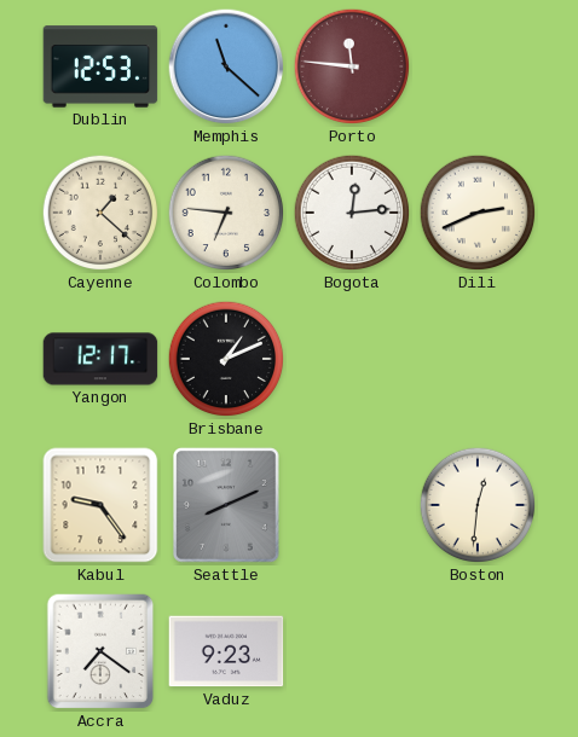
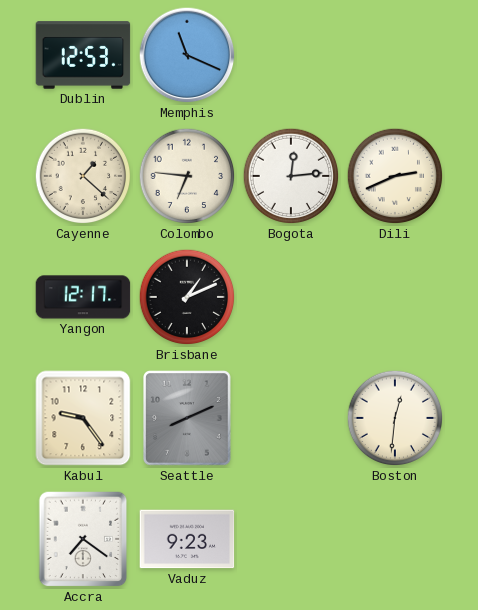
Memphis: 11:22 -> 11:19 (187, 55)
Porto: 11:46 -> none (352, 66)
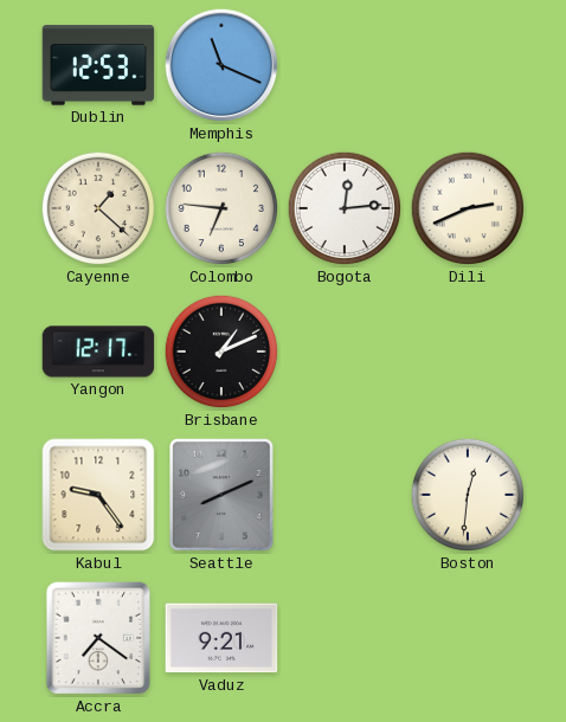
Vaduz: 9:23 -> 9:21 (221, 638)
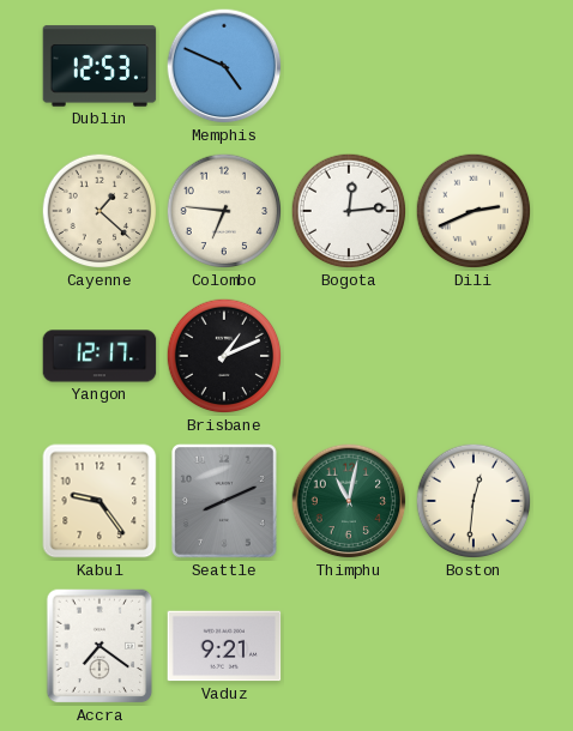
Memphis: 11:19 -> 4:49 (224, 66)
Thimphu: none -> 11:02 (349, 501)
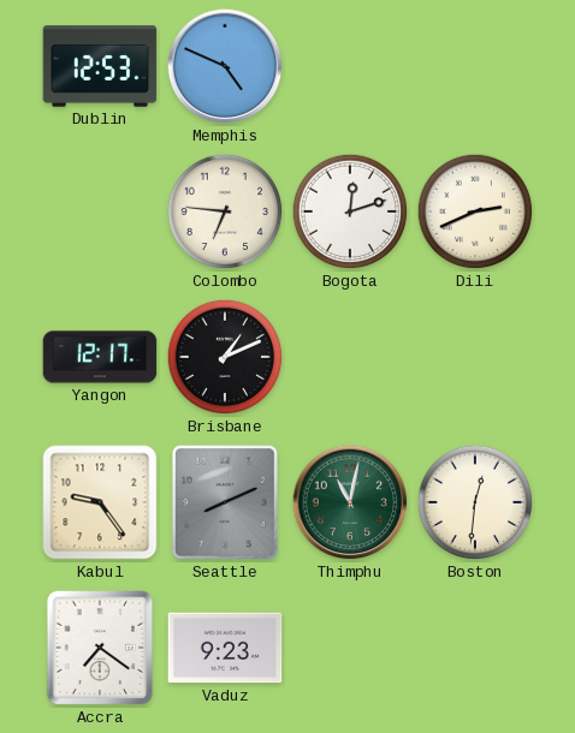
Cayenne: 1:22 -> none (99, 211)
Bogota: 12:14 -> 12:12 (350, 211)
Vaduz: 9:21 -> 9:23 (225, 648)
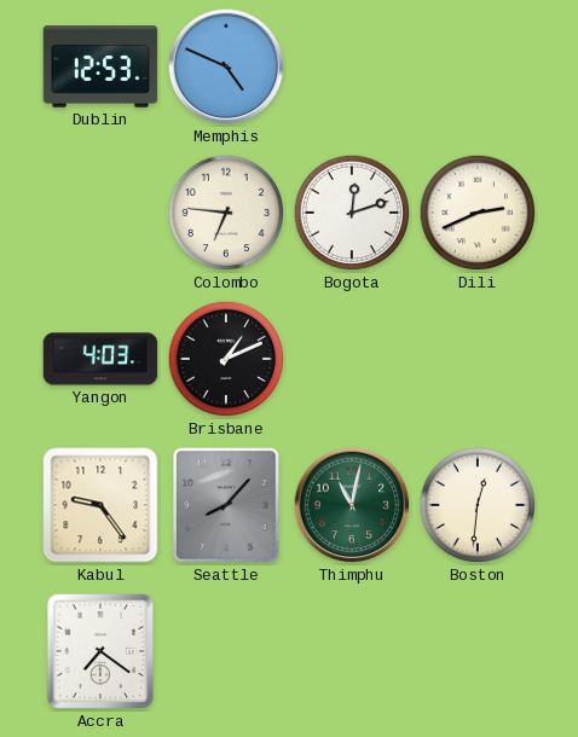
Yangon: 12:17 -> 4:03 (100, 359)
Seattle: 8:11 -> 8:07 (226, 505)
Vaduz: 9:23 -> none (225, 648)
